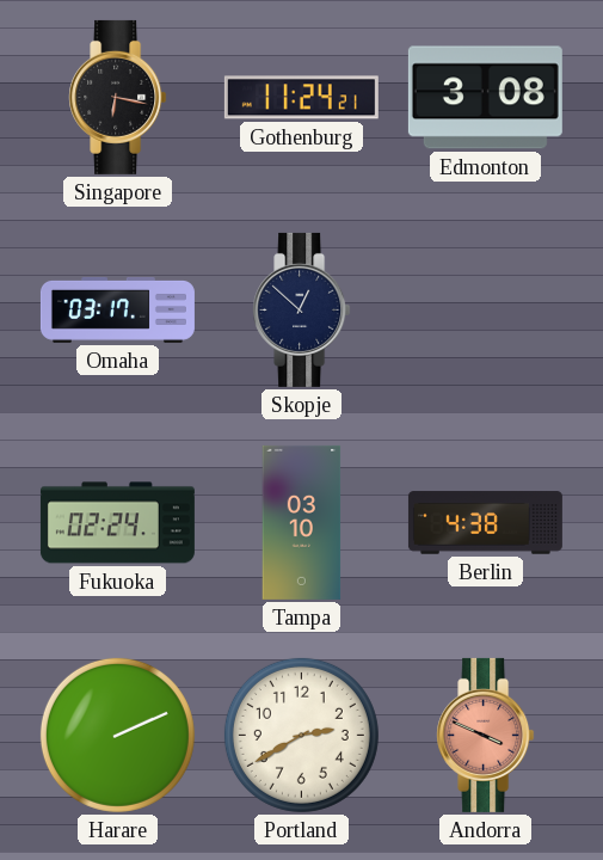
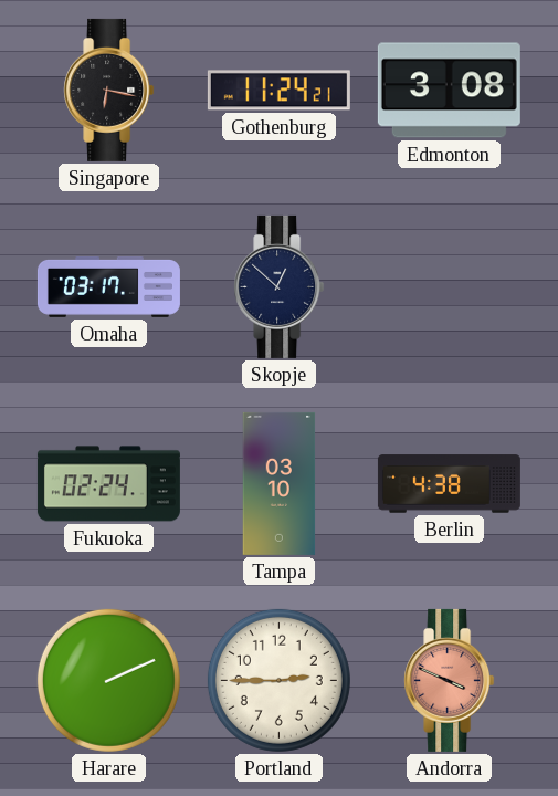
Portland: 2:40 -> 2:45 (278, 680)
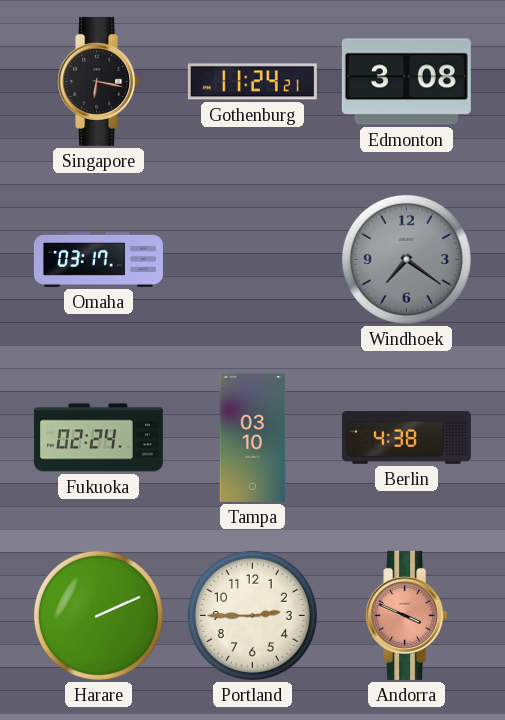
Skopje: 12:52 -> none (280, 286)
Windhoek: none -> 7:21 (406, 259)
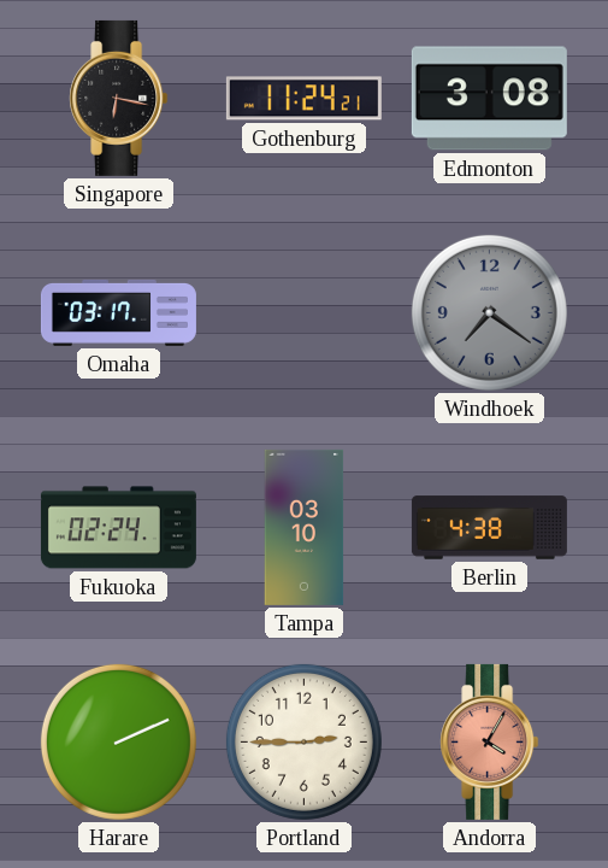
Andorra: 3:49 -> 4:05 (490, 741)
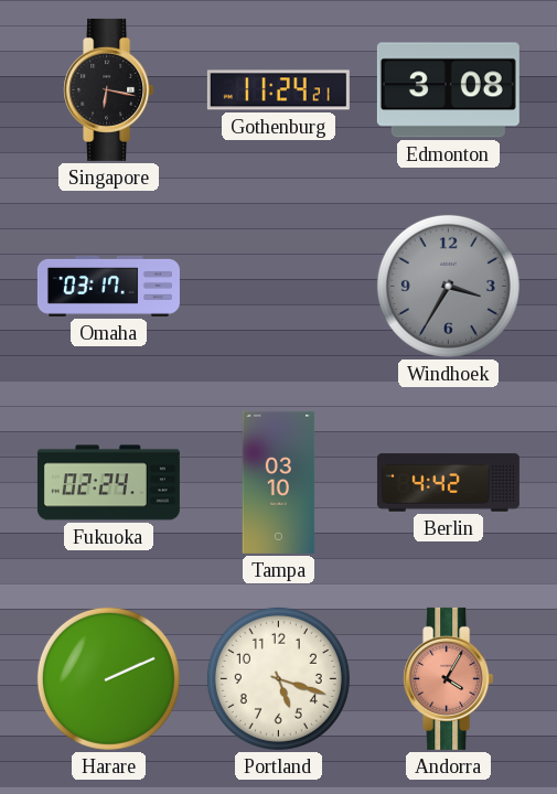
Windhoek: 7:21 -> 3:35 (448, 286)
Berlin: 4:38 -> 4:42 (448, 483)
Portland: 2:45 -> 5:18 (278, 678)
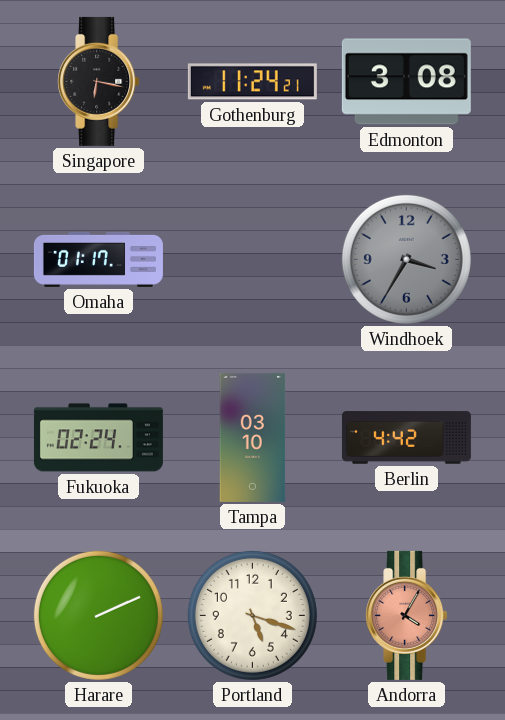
Omaha: 03:17 -> 01:17 (98, 259)
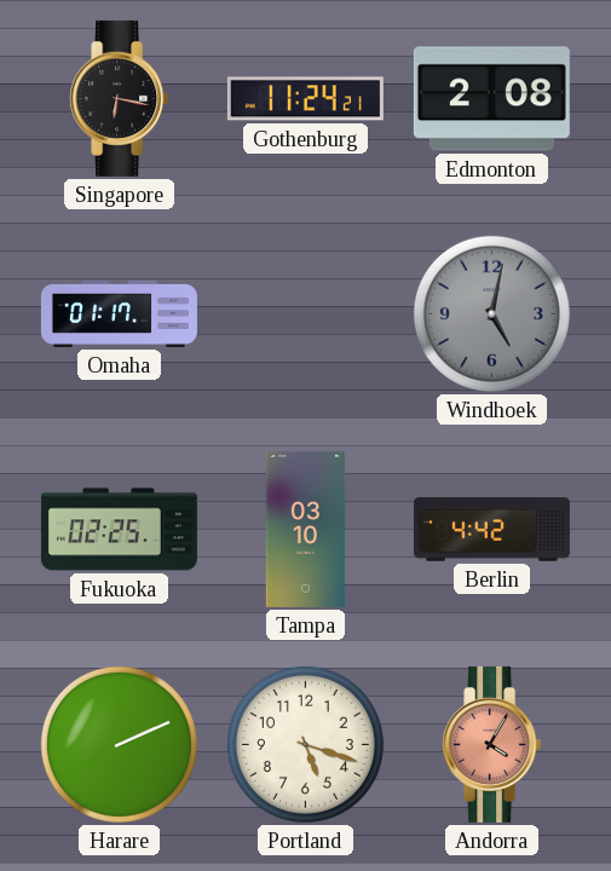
Edmonton: 3:08 -> 2:08 (491, 99)
Windhoek: 3:35 -> 5:02 (491, 313)
Fukuoka: 02:24 -> 02:25 (119, 530)
